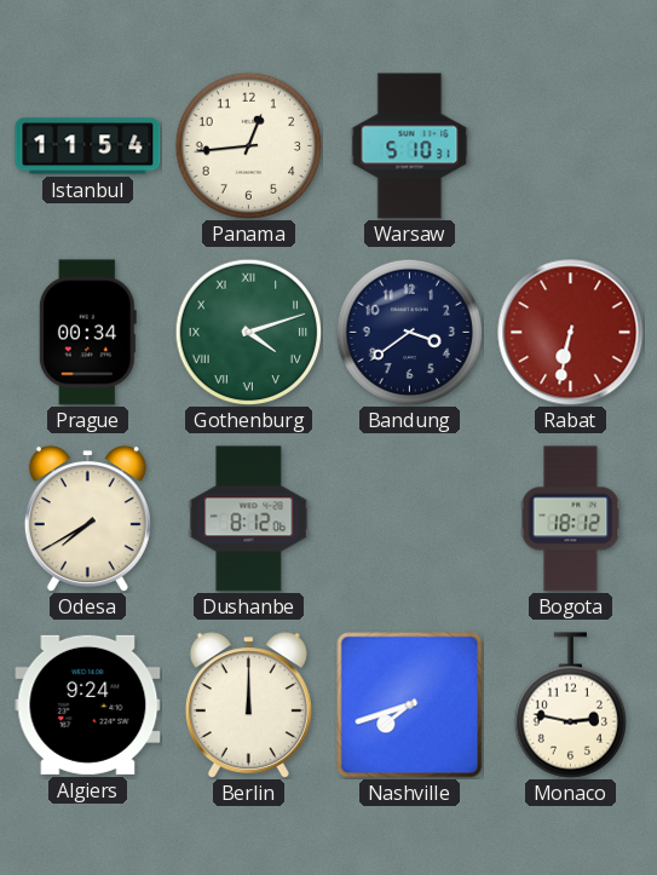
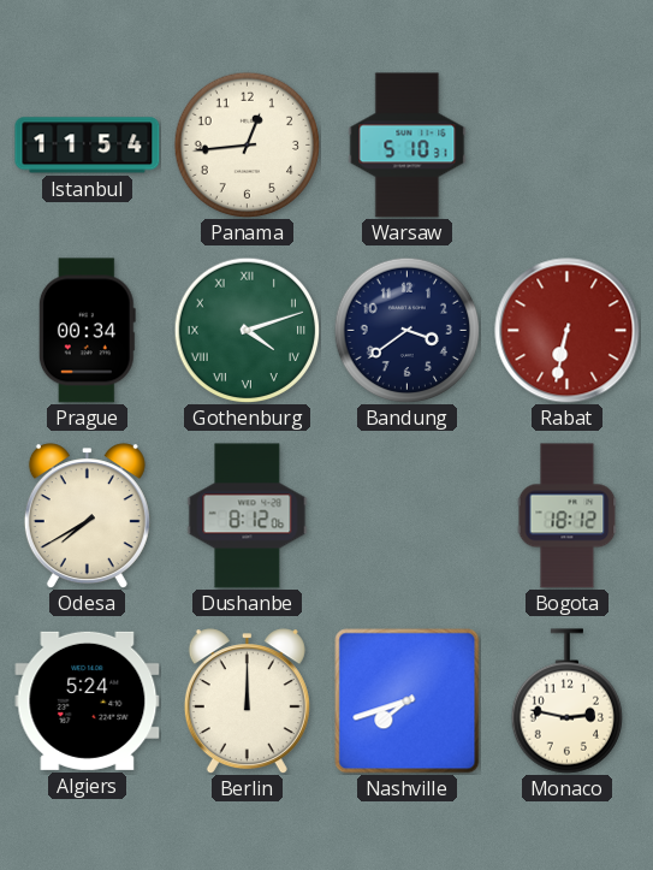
Algiers: 9:24 -> 5:24 (88, 700)
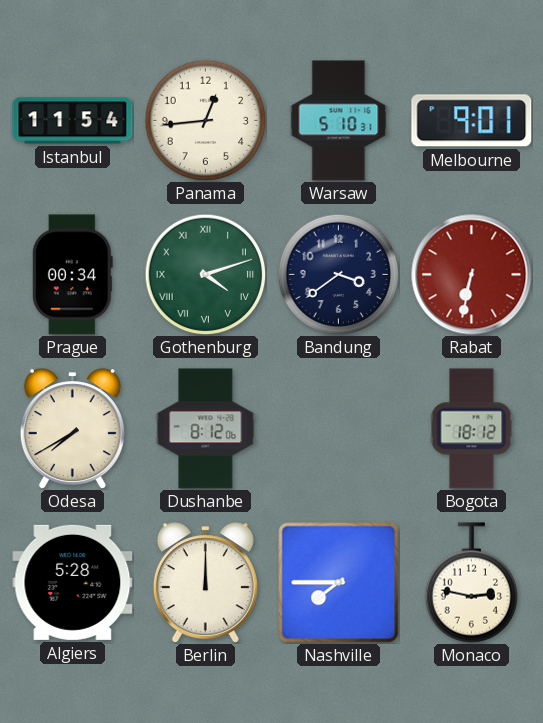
Melbourne: none -> 9:01 (472, 121)
Algiers: 5:24 -> 5:28 (73, 582)
Nashville: 7:42 -> 7:45 (339, 583)
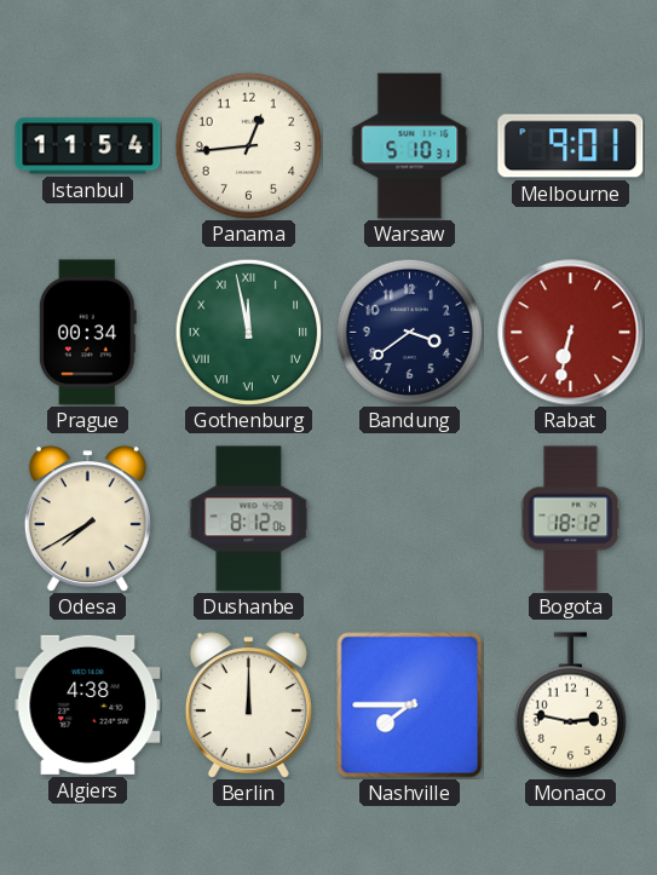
Gothenburg: 4:12 -> 11:58 (248, 332)
Algiers: 5:28 -> 4:38 (88, 704)
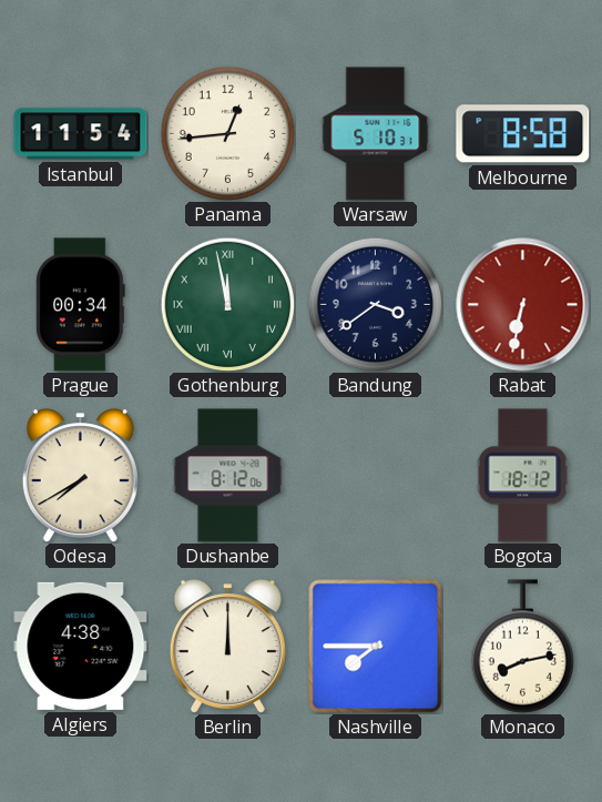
Melbourne: 9:01 -> 8:58 (523, 134)
Monaco: 2:47 -> 8:13 (522, 647)
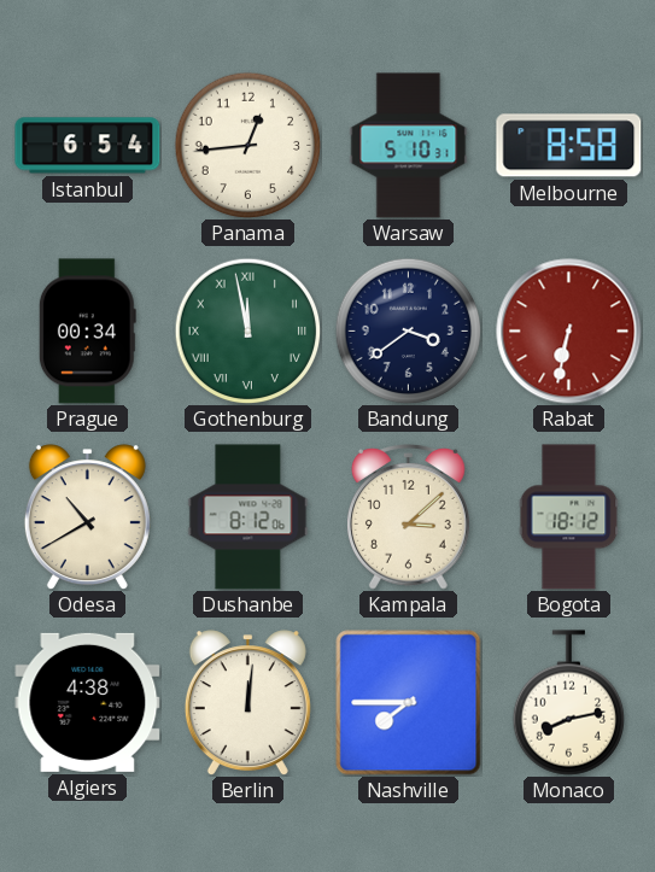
Istanbul: 11:54 -> 6:54 (88, 146)
Odesa: 7:40 -> 10:40 (87, 517)
Kampala: none -> 3:08 (408, 517)
Berlin: 12:00 -> 12:01 (247, 703)
